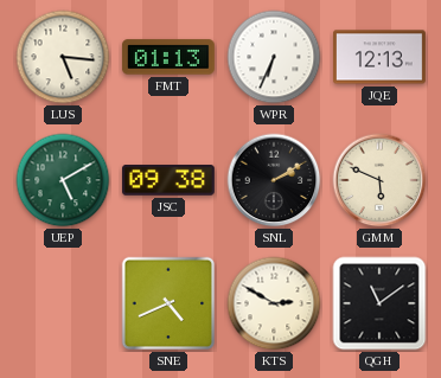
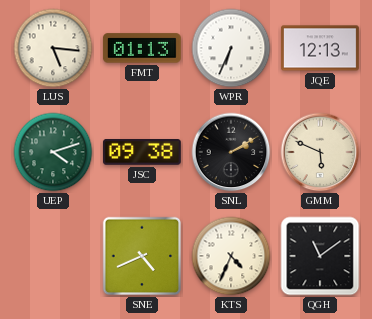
UEP: 5:10 -> 4:12 (53, 152)
KTS: 2:50 -> 4:34 (231, 256)
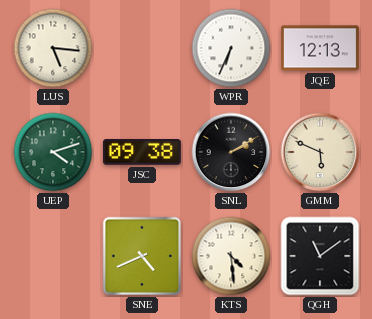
FMT: 01:13 -> none (142, 48)
KTS: 4:34 -> 4:29 (231, 256)
